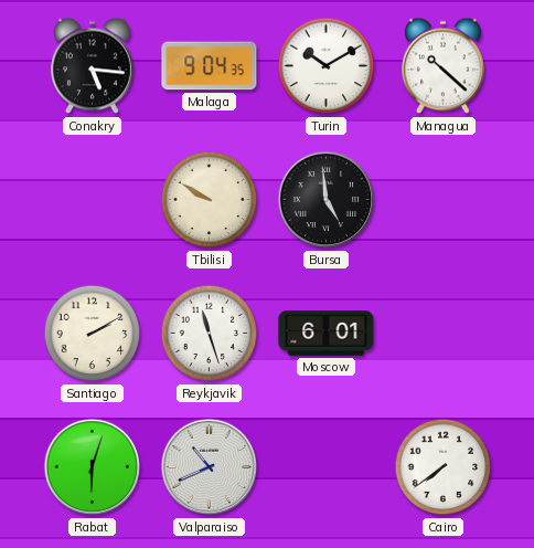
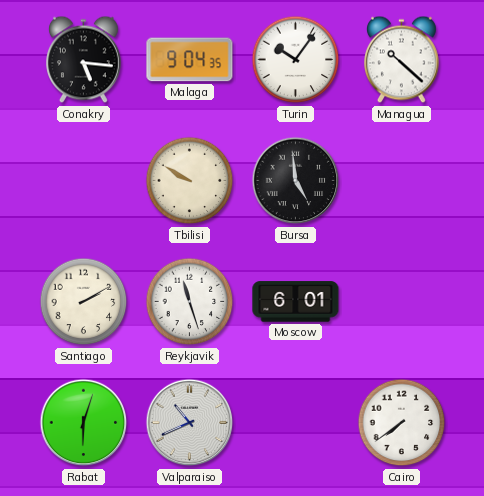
Turin: 10:10 -> 10:06 (296, 60)
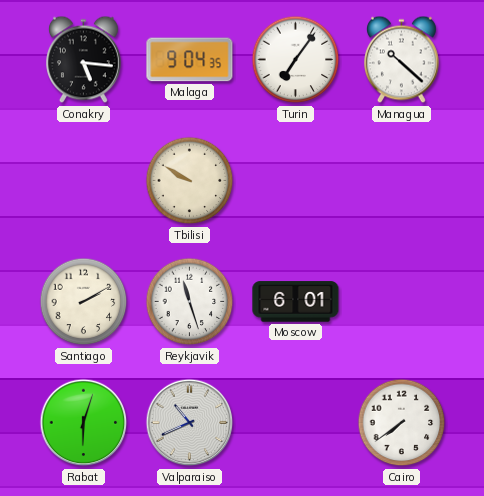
Turin: 10:06 -> 7:06 (296, 60)
Bursa: 4:59 -> none (296, 181)
